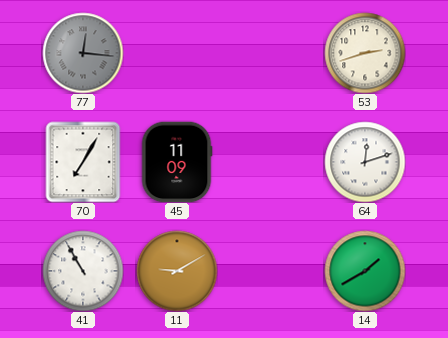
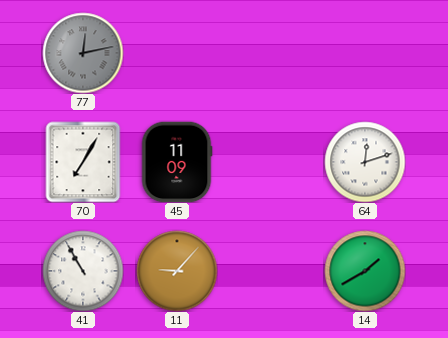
77: 12:16 -> 12:13 (83, 53)
53: 2:42 -> none (365, 53)
11: 9:10 -> 9:07 (177, 271)
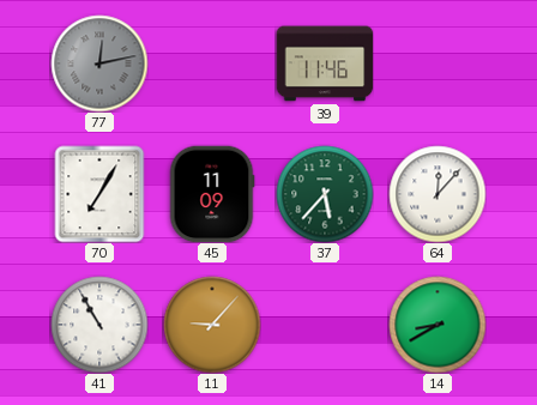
39: none -> 11:46 (325, 64)
37: none -> 5:37 (325, 194)
64: 12:12 -> 12:07 (438, 194)
14: 1:40 -> 8:40 (438, 325)
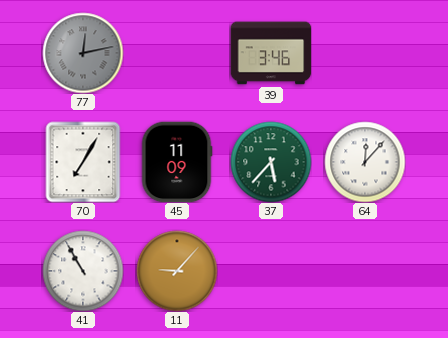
39: 11:46 -> 3:46 (271, 53)
14: 8:40 -> none (438, 325)
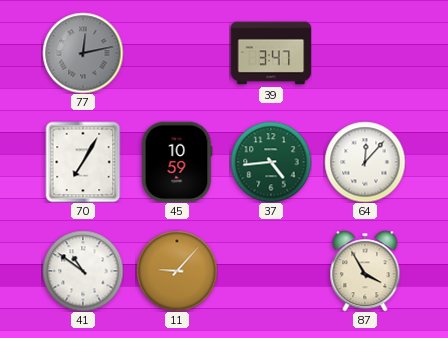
39: 3:46 -> 3:47 (271, 53)
45: 11:09 -> 10:59 (177, 162)
37: 5:37 -> 4:44 (271, 162)
41: 10:55 -> 10:51 (83, 271)
87: none -> 3:55 (365, 271)
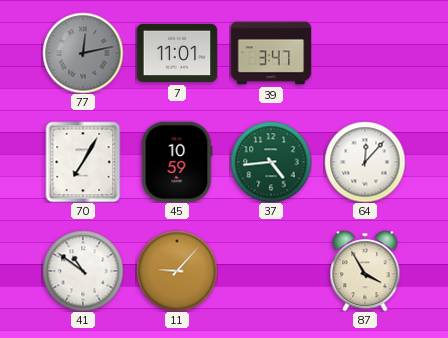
7: none -> 11:01 (177, 53)
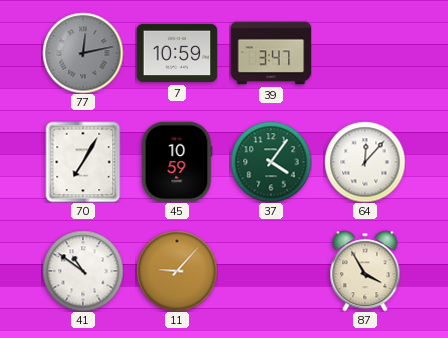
7: 11:01 -> 10:59 (177, 53)
37: 4:44 -> 4:06 (271, 162)
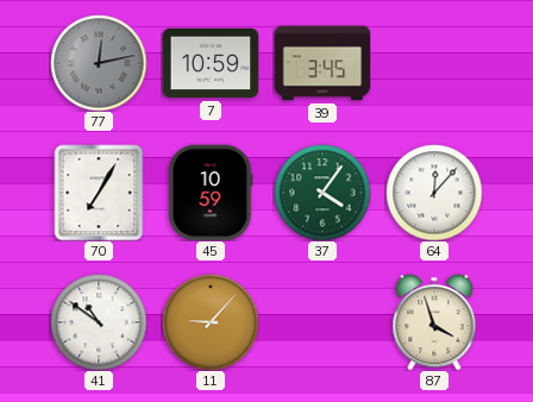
39: 3:47 -> 3:45 (322, 63)
87: 3:55 -> 3:57 (434, 322)
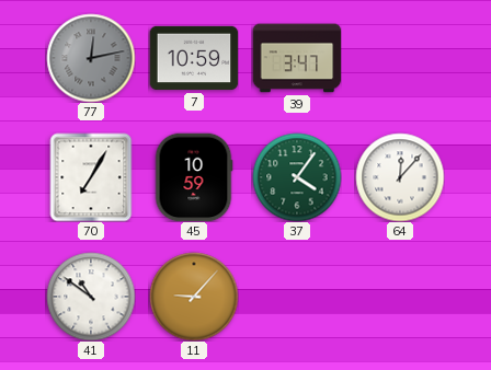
39: 3:45 -> 3:47 (297, 58)
87: 3:57 -> none (434, 322)
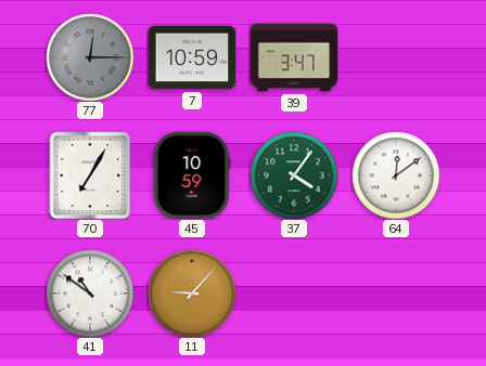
77: 12:13 -> 12:15 (90, 57)
64: 12:07 -> 12:09 (396, 175)
